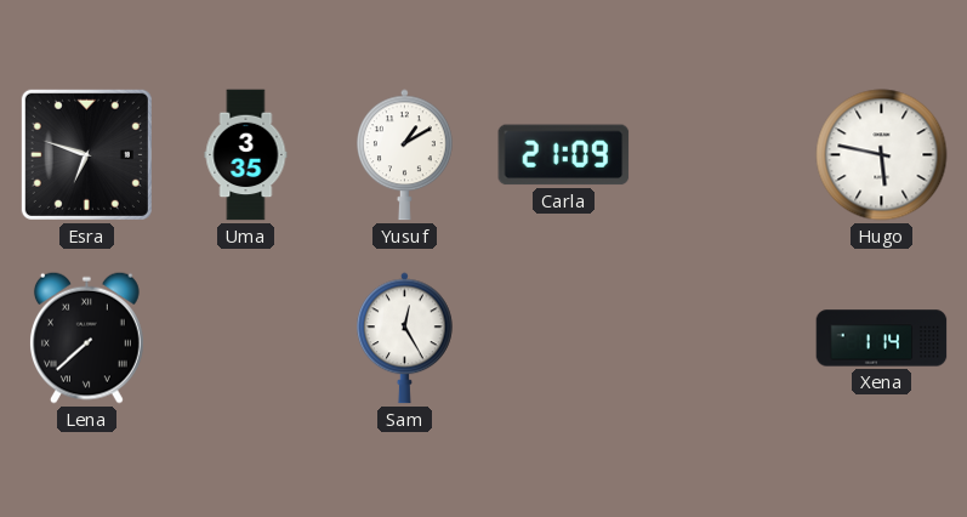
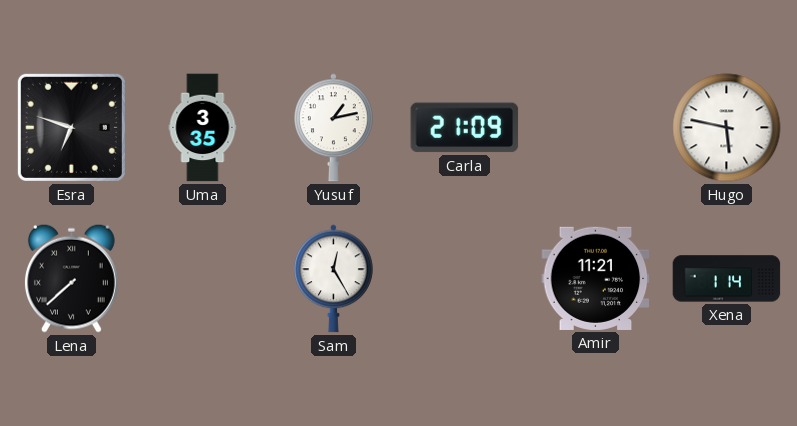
Yusuf: 1:10 -> 1:13 (334, 128)
Amir: none -> 11:21 (596, 278)
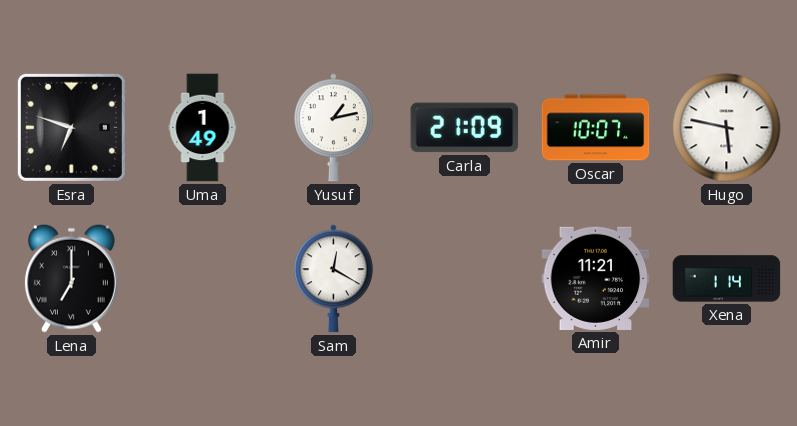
Uma: 3:35 -> 1:49 (203, 128)
Oscar: none -> 10:07 (596, 128)
Lena: 7:38 -> 7:00 (71, 278)
Sam: 12:25 -> 12:20 (334, 279)
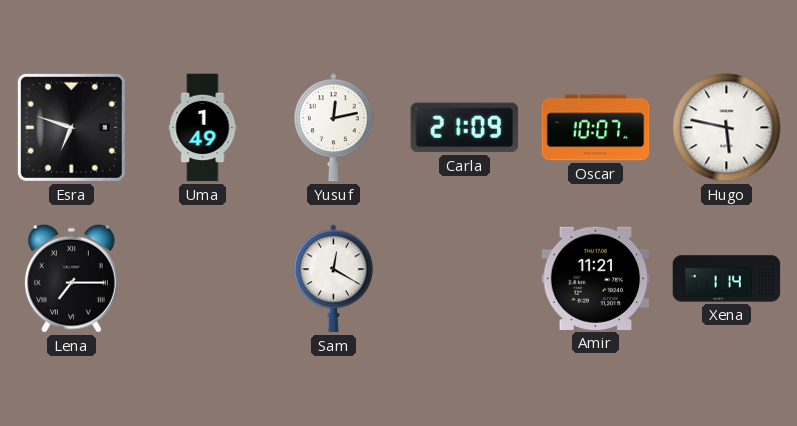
Yusuf: 1:13 -> 12:13 (334, 128)
Lena: 7:00 -> 7:15 (71, 278)
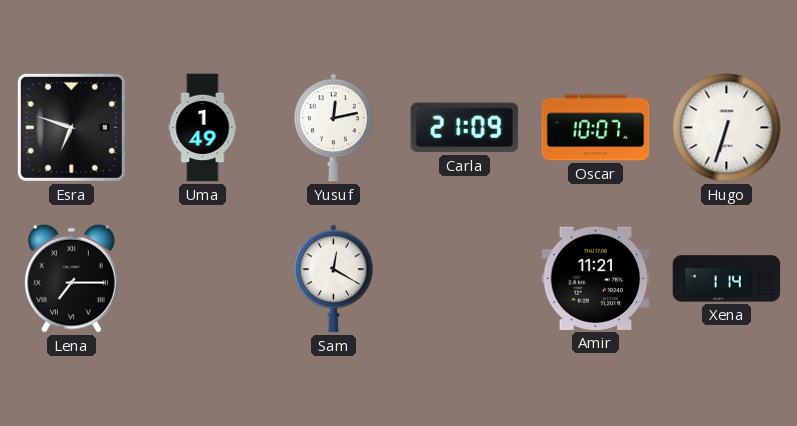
Hugo: 5:47 -> 6:33 (727, 128)
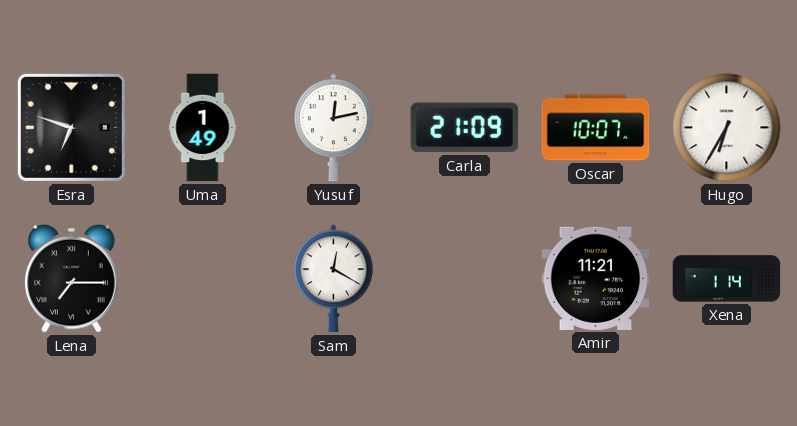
Hugo: 6:33 -> 6:35 (727, 128)
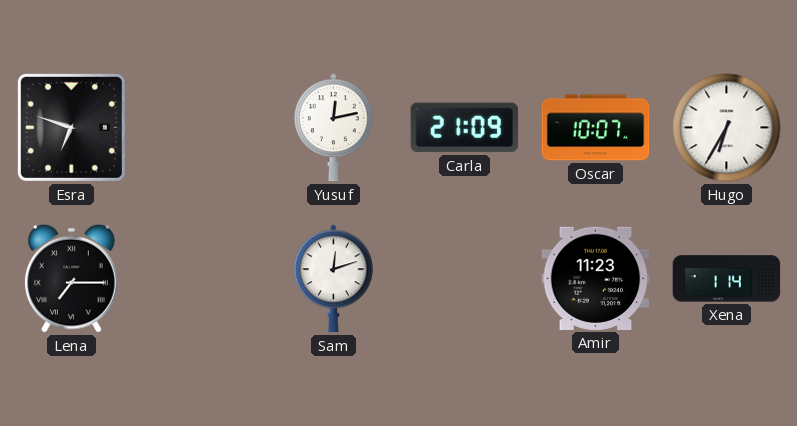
Uma: 1:49 -> none (203, 128)
Sam: 12:20 -> 12:12 (334, 279)
Amir: 11:21 -> 11:23 (596, 278)
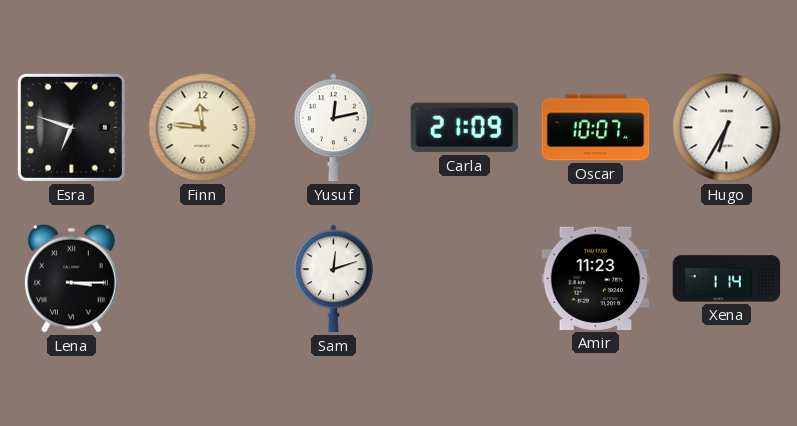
Finn: none -> 11:46 (203, 128)
Lena: 7:15 -> 3:15 (71, 278)
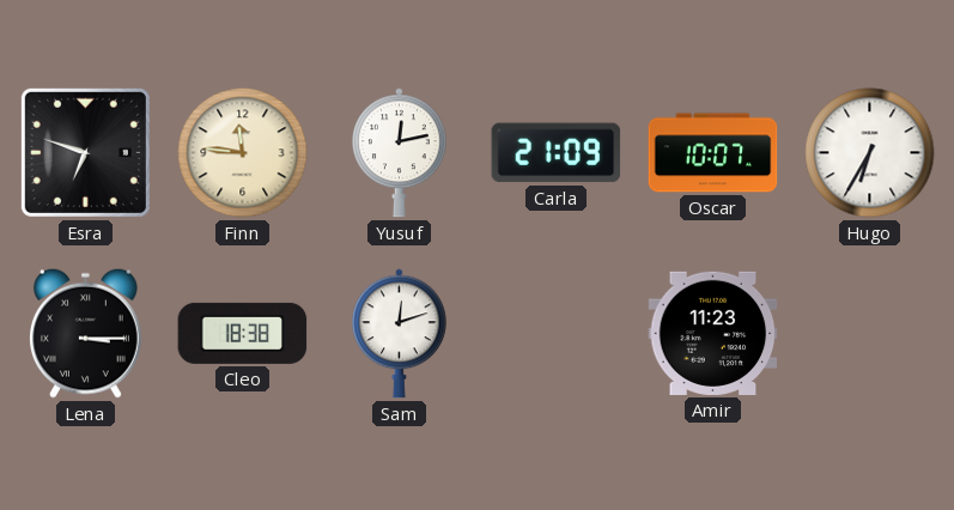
Cleo: none -> 18:38 (243, 333)
Xena: 1:14 -> none (727, 279)
